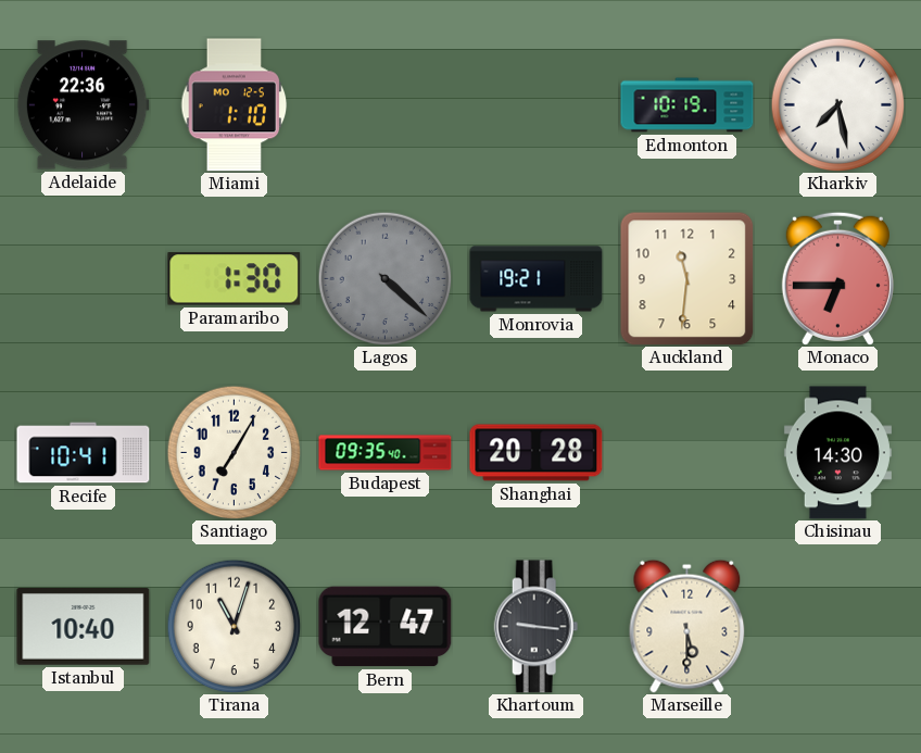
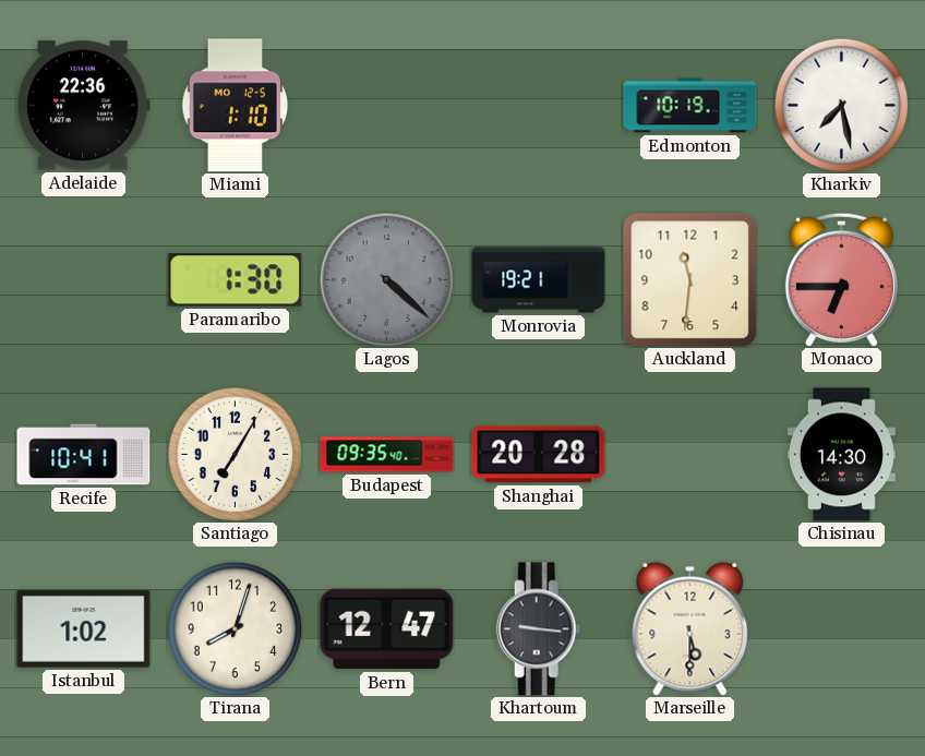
Istanbul: 10:40 -> 1:02 (84, 629)
Tirana: 11:03 -> 8:03 (235, 628)
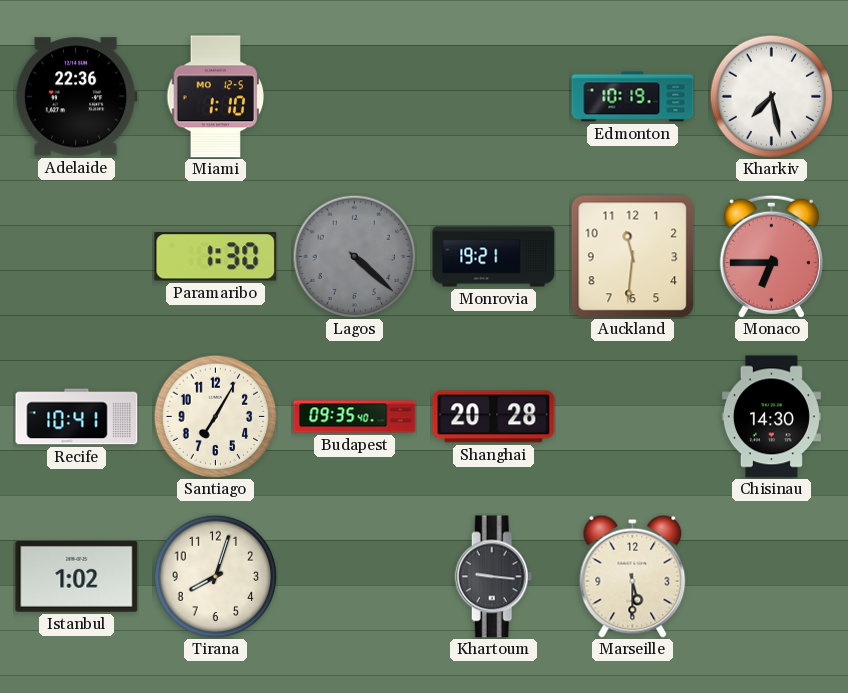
Bern: 12:47 -> none (387, 629)
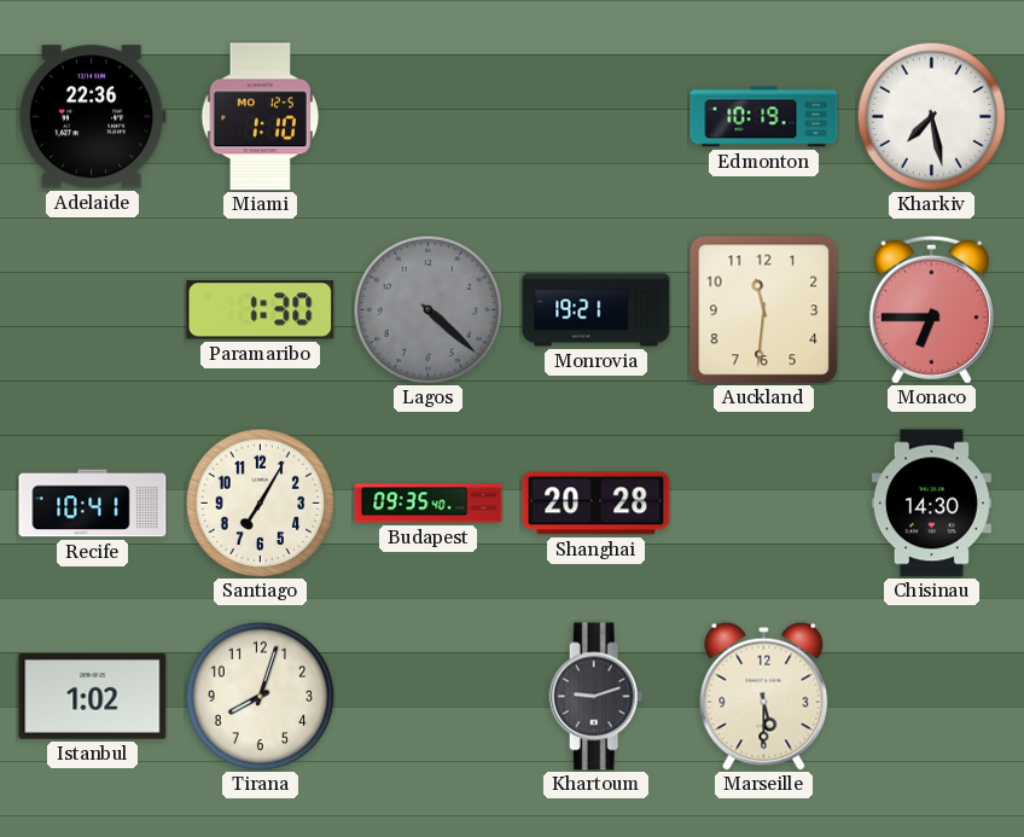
Khartoum: 9:16 -> 9:12 (597, 697)
